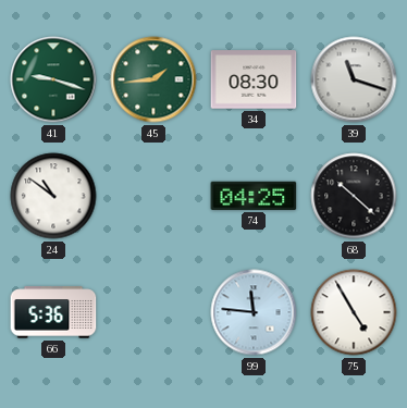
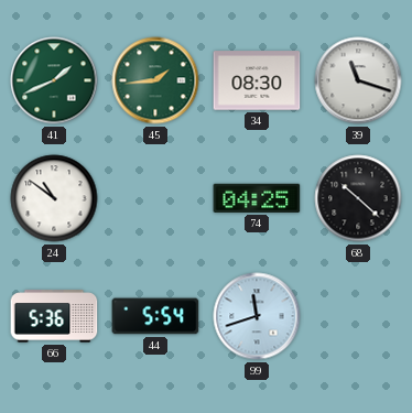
41: 9:18 -> 1:41 (54, 80)
44: none -> 5:54 (155, 316)
99: 11:46 -> 11:42 (257, 316)
75: 4:55 -> none (354, 312)
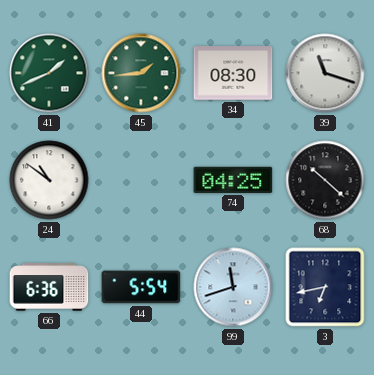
66: 5:36 -> 6:36 (49, 287)
3: none -> 6:43 (325, 287)
